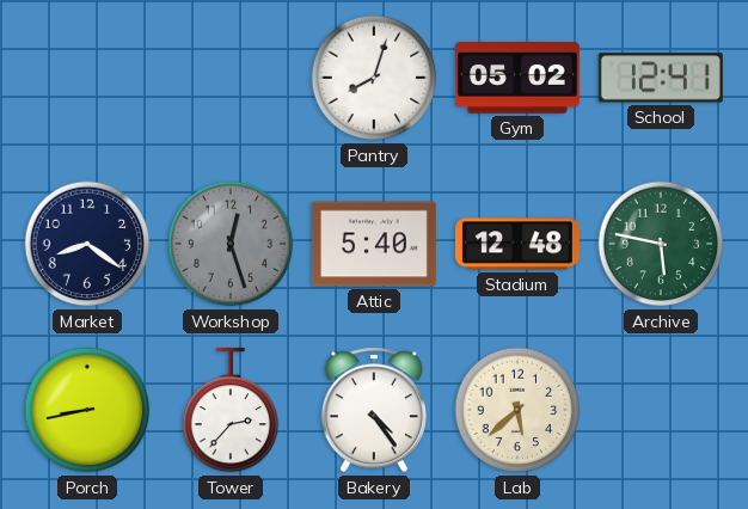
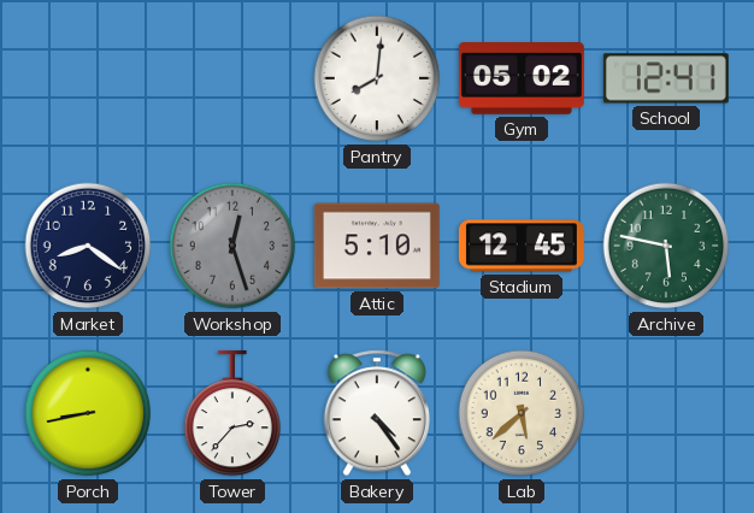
Pantry: 8:03 -> 8:01 (377, 78)
Attic: 5:40 -> 5:10 (377, 246)
Stadium: 12:48 -> 12:45 (522, 246)
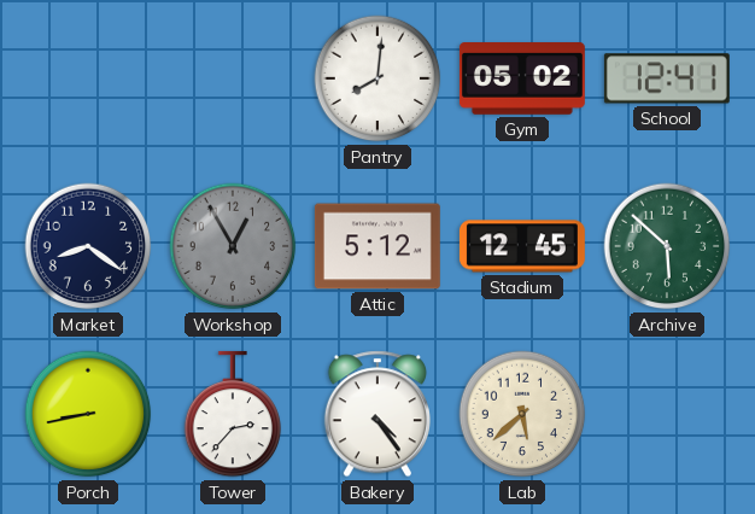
Workshop: 12:27 -> 12:55 (233, 246)
Attic: 5:10 -> 5:12 (377, 246)
Archive: 5:47 -> 5:52 (667, 246)
